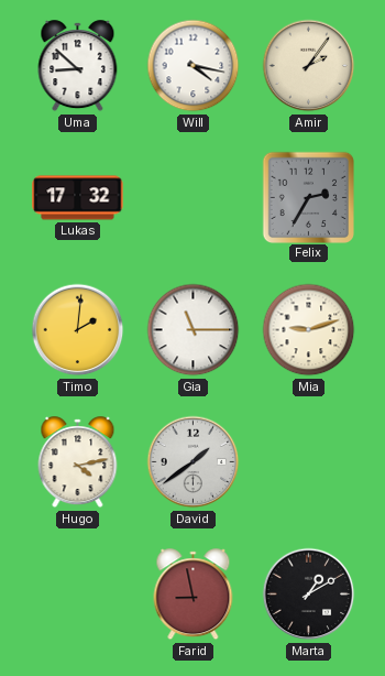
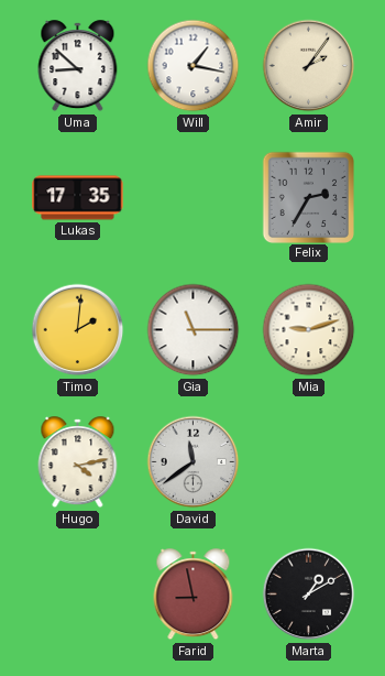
Will: 4:17 -> 1:17 (194, 66)
Lukas: 17:32 -> 17:35 (78, 198)
David: 1:39 -> 11:39 (194, 462)
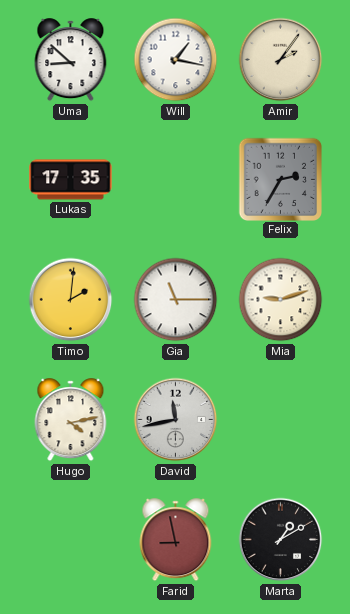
David: 11:39 -> 11:43 (176, 420)
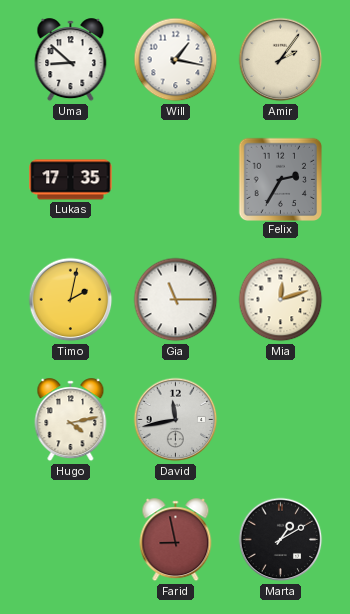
Timo: 2:01 -> 2:02 (71, 300)
Mia: 9:12 -> 12:12 (281, 300)
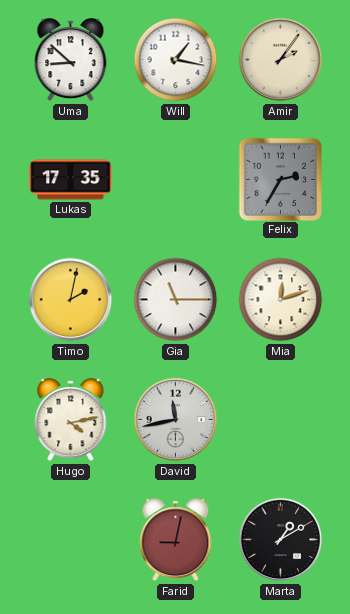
Farid: 8:58 -> 9:02 (176, 540)
